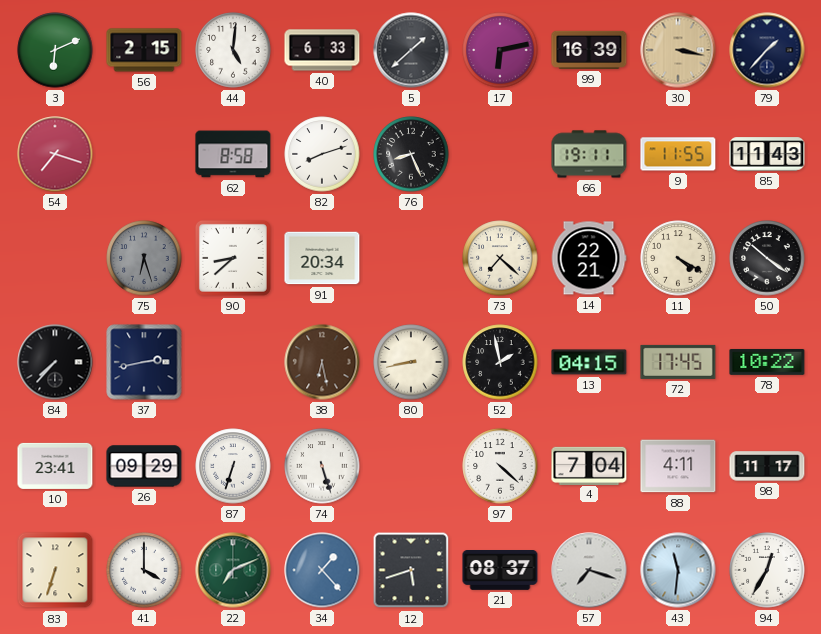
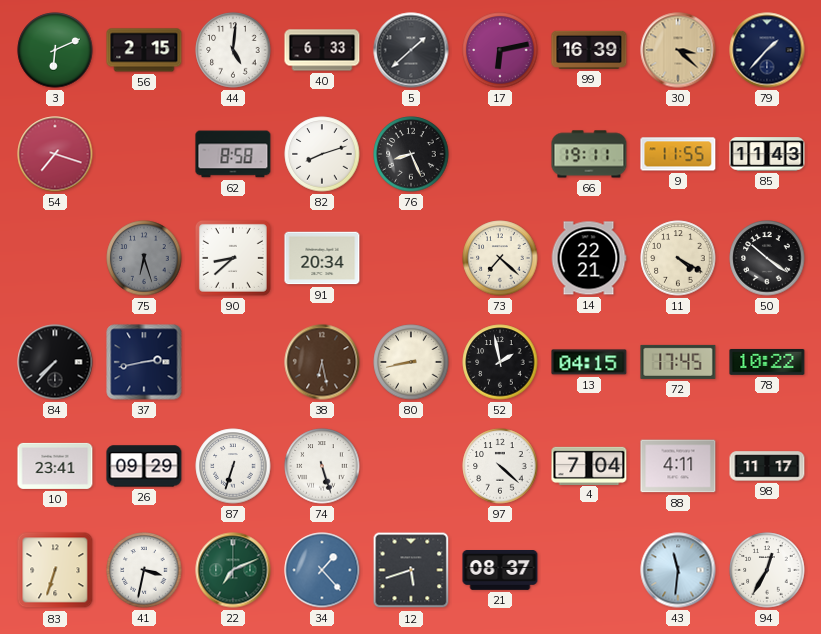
30: 3:17 -> 3:22 (678, 50)
41: 4:00 -> 3:32 (144, 570)
57: 7:18 -> none (589, 570)
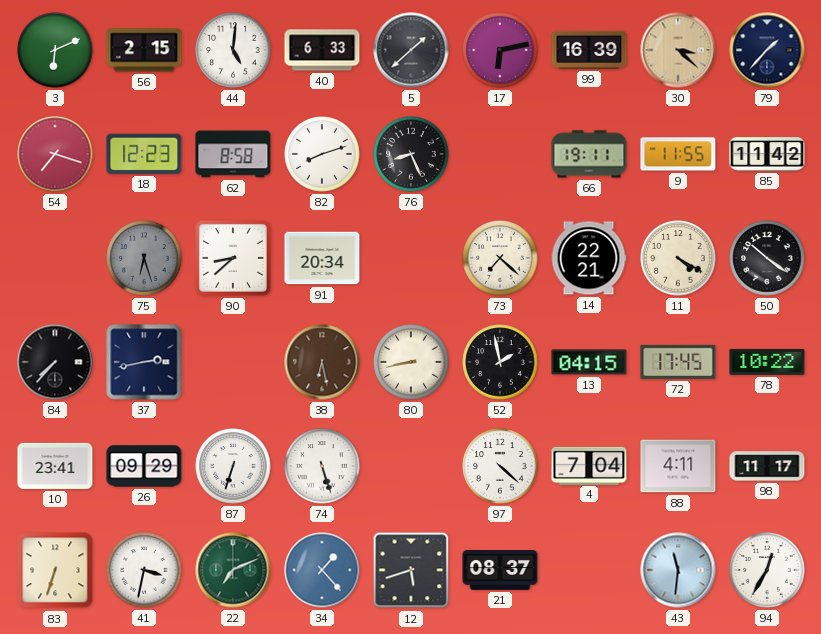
18: none -> 12:23 (144, 154)
85: 11:43 -> 11:42 (767, 154)
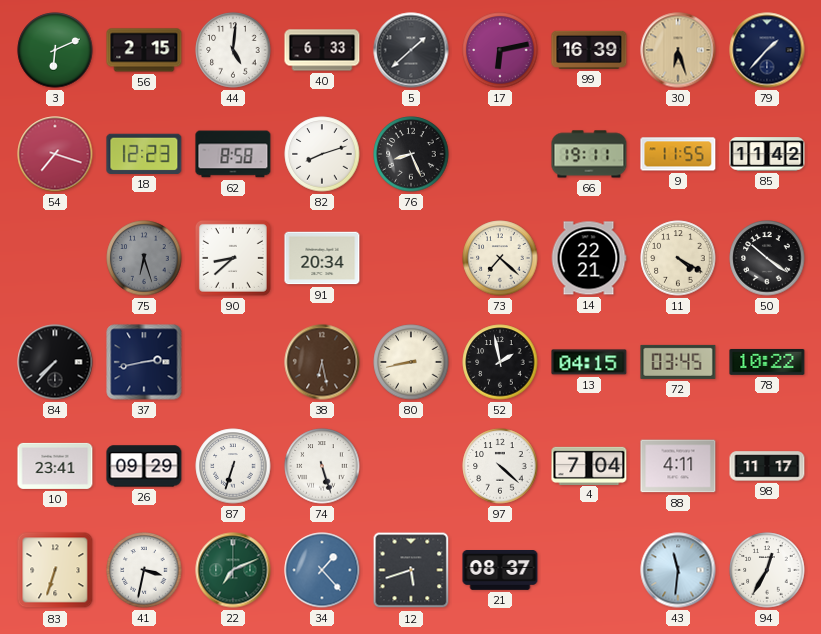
30: 3:22 -> 6:27 (678, 50)
72: 17:45 -> 03:45 (678, 362)
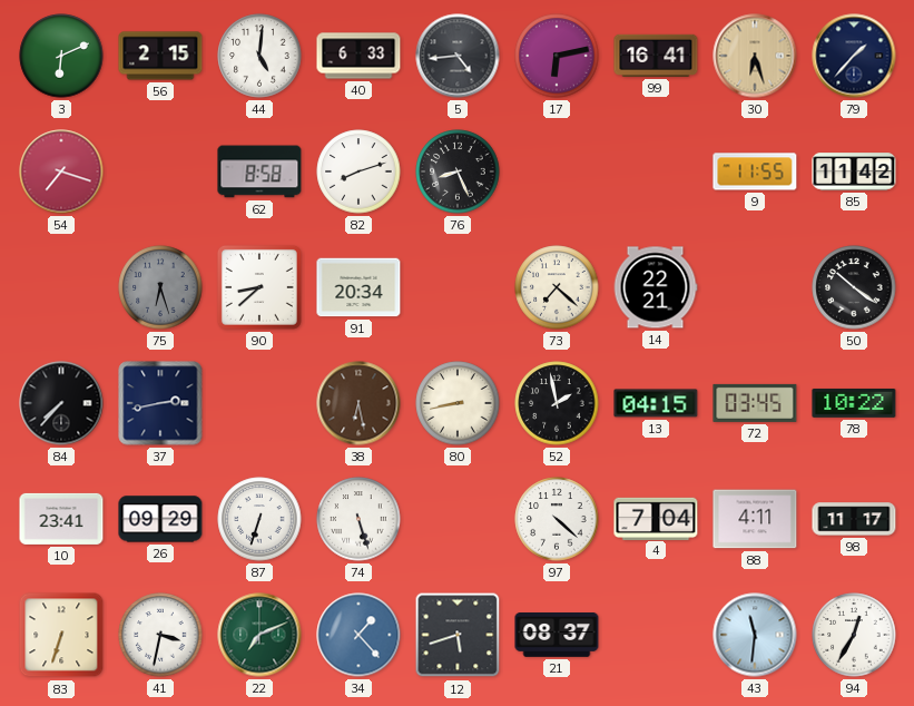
5: 1:38 -> 4:44 (458, 56)
99: 16:39 -> 16:41 (656, 56)
18: 12:23 -> none (144, 154)
66: 19:11 -> none (589, 154)
11: 4:20 -> none (678, 258)
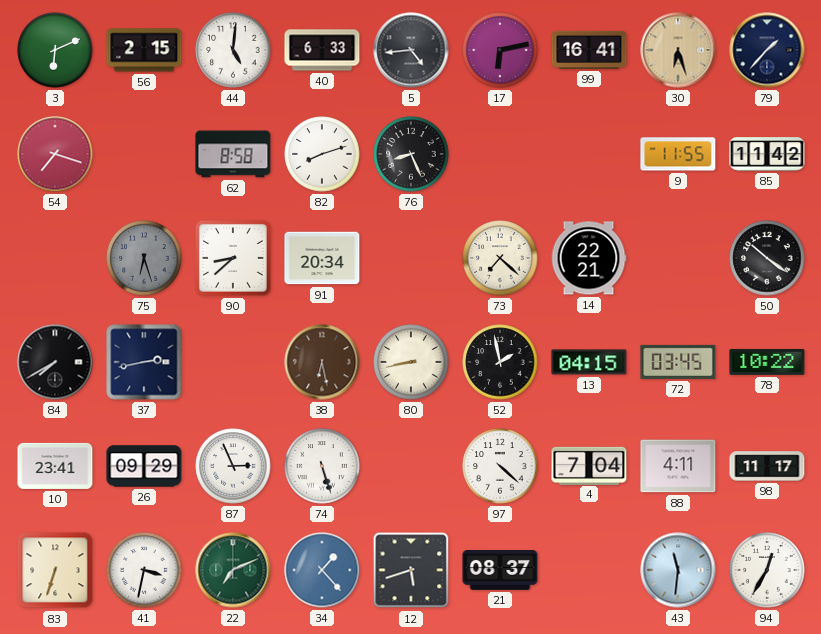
84: 7:37 -> 7:40 (55, 362)
87: 6:33 -> 2:56 (233, 466)
